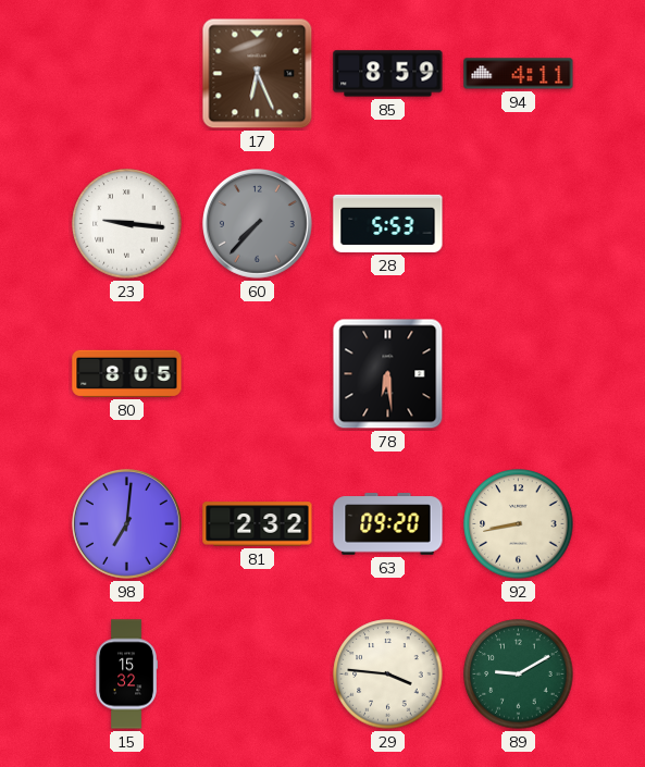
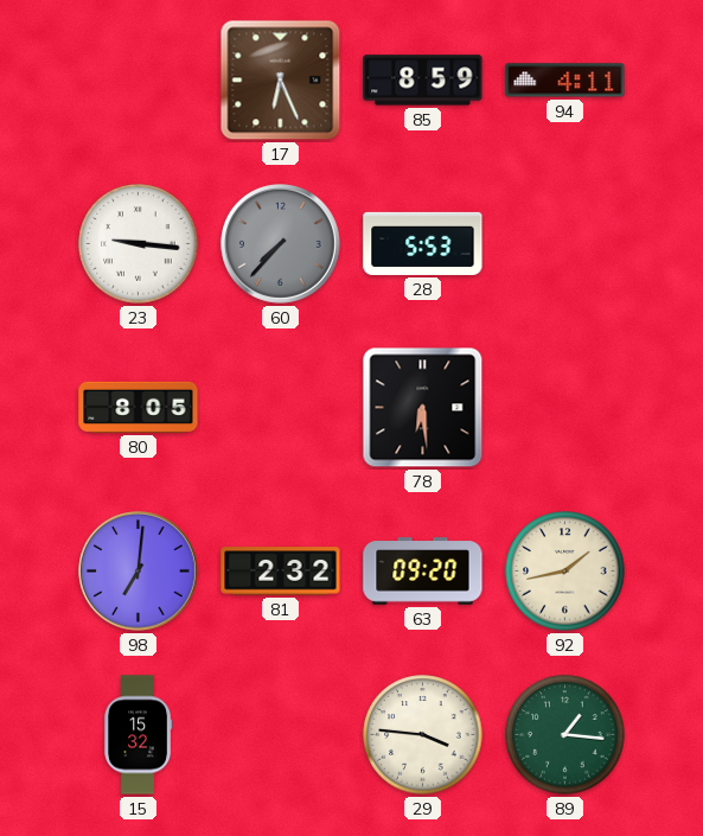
92: 8:43 -> 1:43 (565, 572)
89: 9:10 -> 1:16 (565, 735)
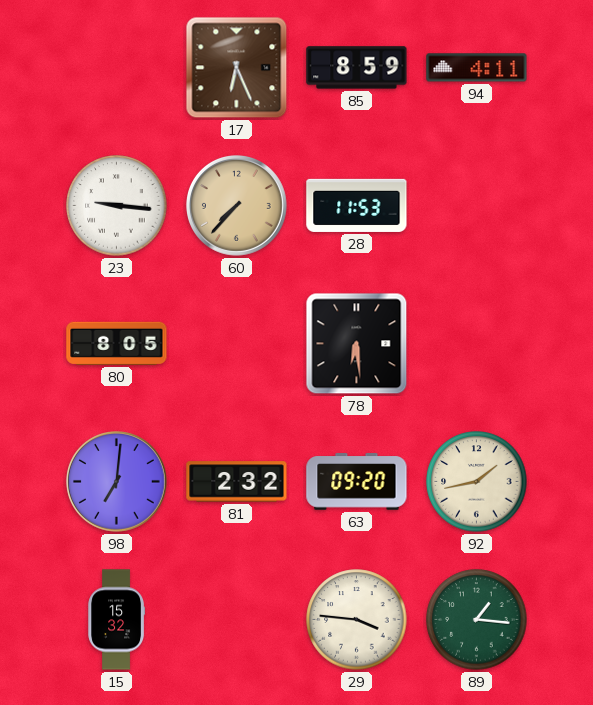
60 dial: grey -> champagne (237, 206)
28: 5:53 -> 11:53 (357, 205)
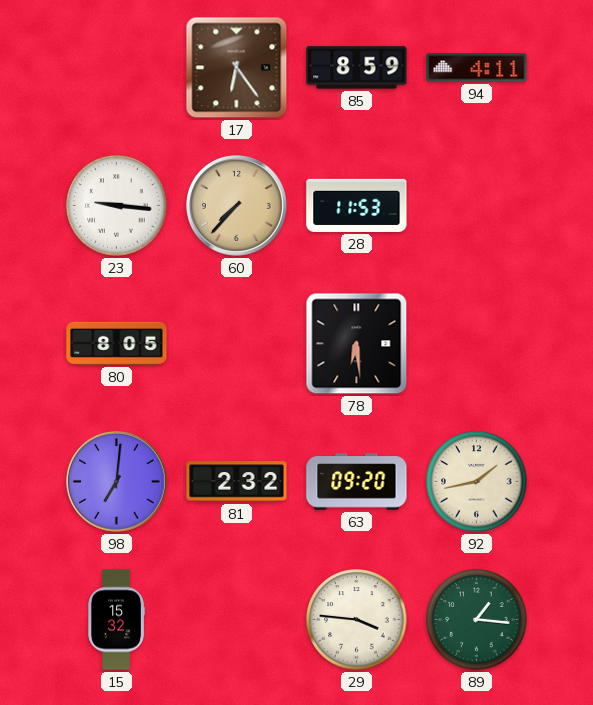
17: 6:26 -> 6:24 (237, 68)
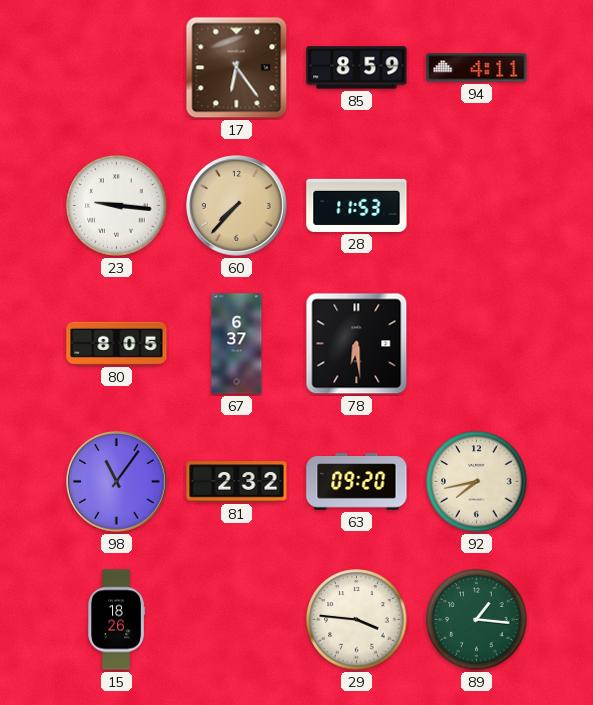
67: none -> 6:37 (237, 344)
98: 7:01 -> 11:06 (117, 482)
92: 1:43 -> 7:43 (477, 482)
15: 15:32 -> 18:26 (116, 620)
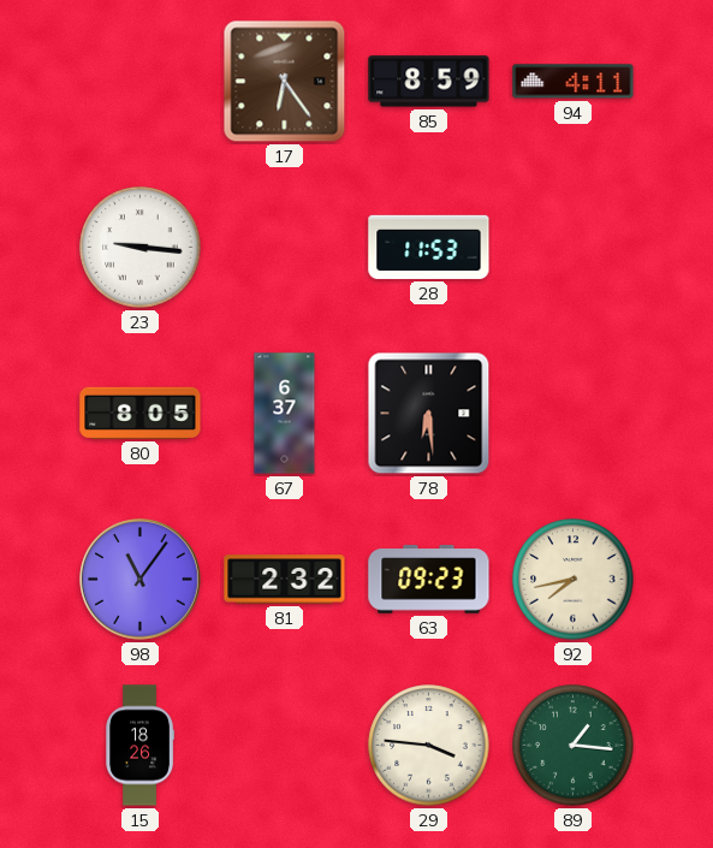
60: 7:37 -> none (237, 206)
63: 09:20 -> 09:23 (429, 580)
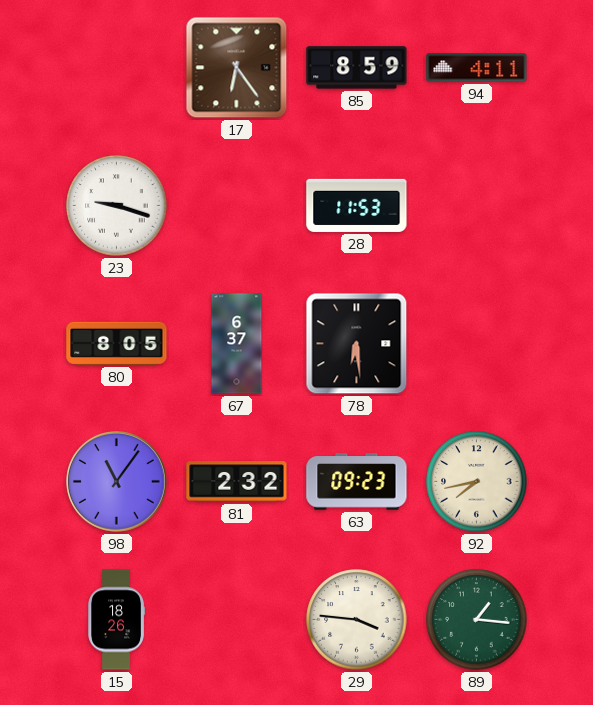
23: 9:16 -> 9:18 (117, 206)
